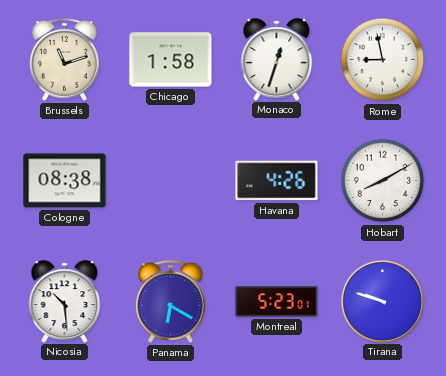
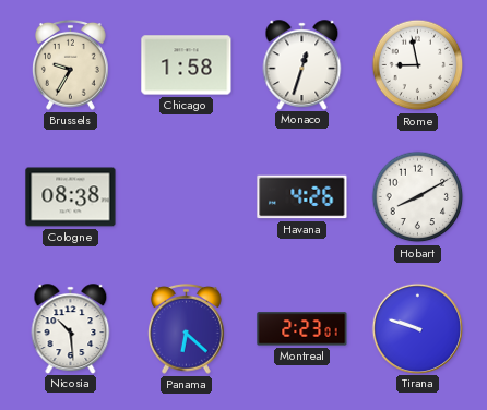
Brussels: 11:12 -> 9:35 (71, 64)
Panama: 6:20 -> 6:22 (187, 328)
Montreal: 5:23 -> 2:23 (302, 329)
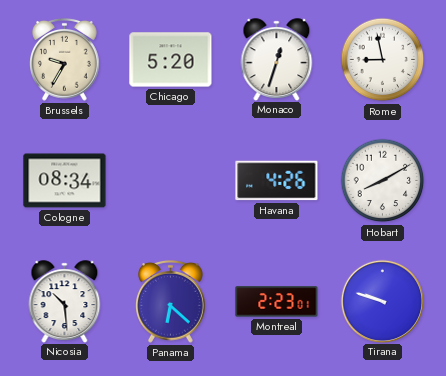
Chicago: 1:58 -> 5:20 (171, 60)
Cologne: 08:38 -> 08:34 (65, 181)
